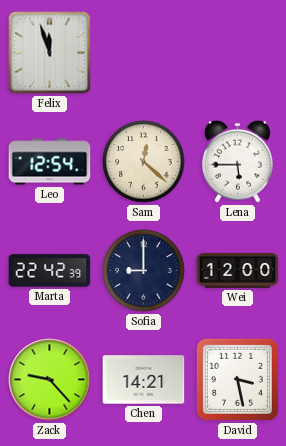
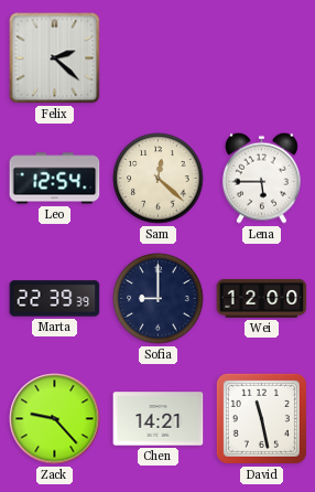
Felix: 11:57 -> 2:22 (55, 58)
Marta: 22:42 -> 22:39 (55, 299)
David: 3:28 -> 11:28 (261, 418)
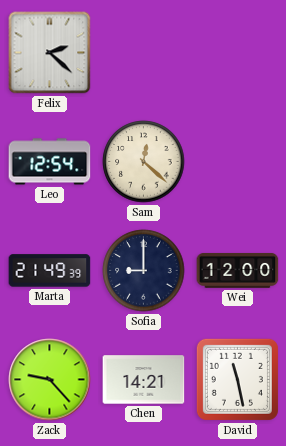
Lena: 5:45 -> none (261, 178)
Marta: 22:39 -> 21:49 (50, 271)
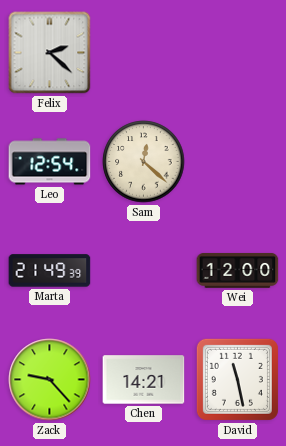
Sofia: 9:00 -> none (144, 271)
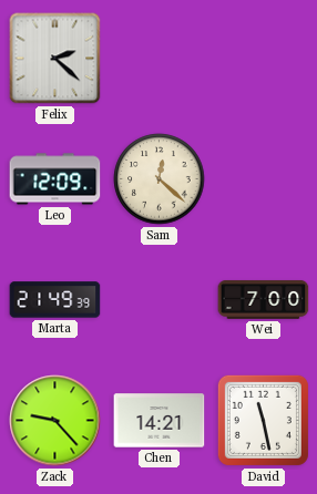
Leo: 12:54 -> 12:09 (55, 179)
Wei: 12:00 -> 7:00 (264, 299)
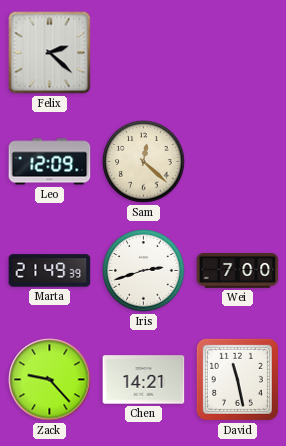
Iris: none -> 2:42 (144, 271)
